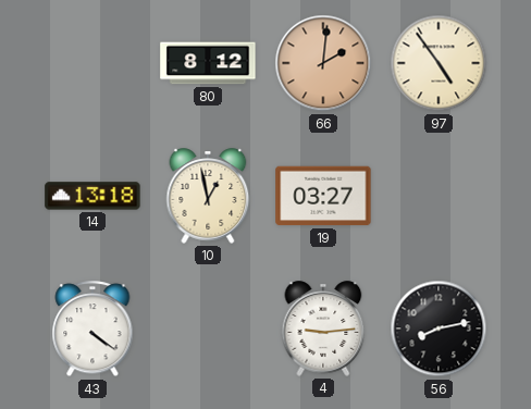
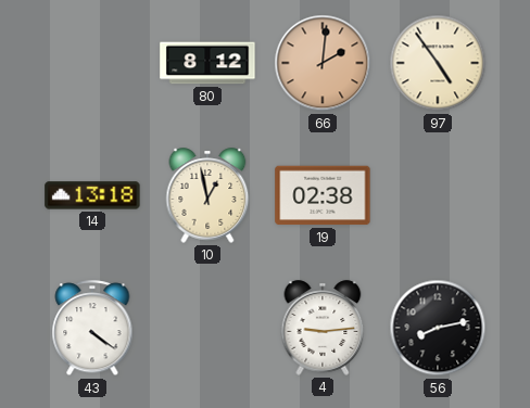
19: 03:27 -> 02:38 (323, 195)
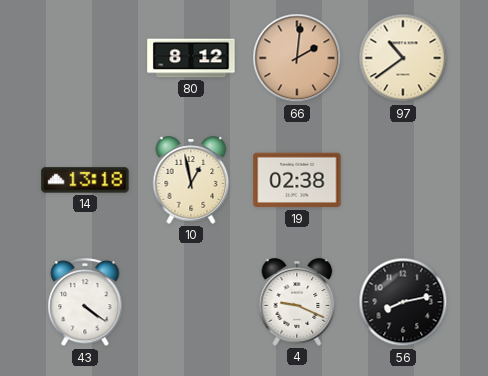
97: 4:54 -> 10:39 (403, 58)
4: 9:14 -> 9:19 (297, 302)
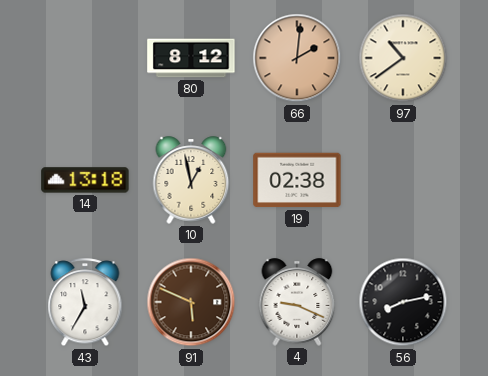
43: 4:21 -> 11:35 (85, 303)
91: none -> 5:49 (191, 302)
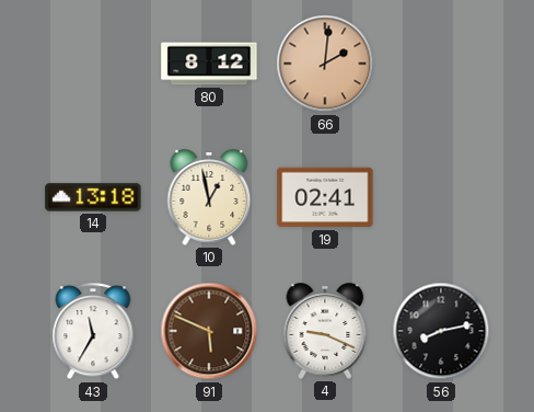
97: 10:39 -> none (403, 58)
19: 02:38 -> 02:41 (325, 197)
